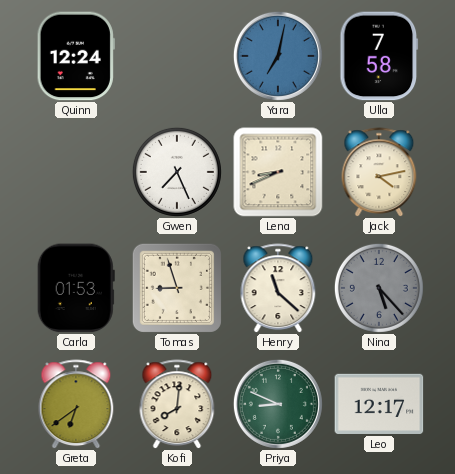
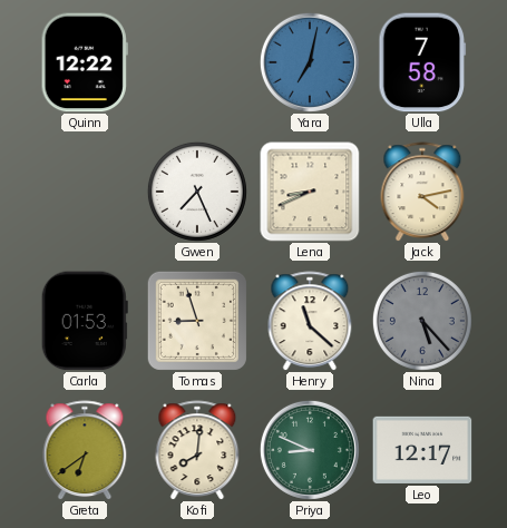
Quinn: 12:24 -> 12:22 (85, 62)
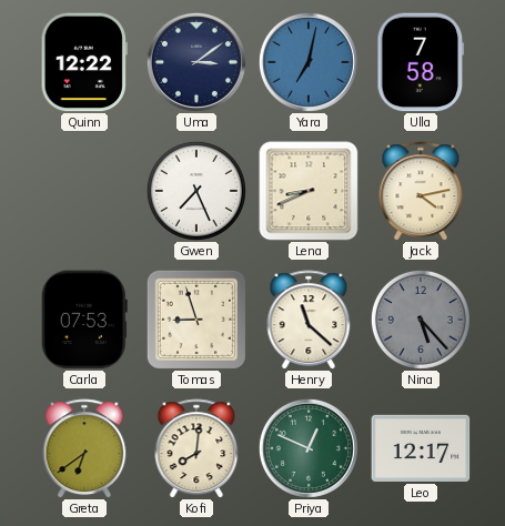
Uma: none -> 3:09 (196, 62)
Carla: 01:53 -> 07:53 (84, 320)
Priya: 8:49 -> 12:49 (309, 448)
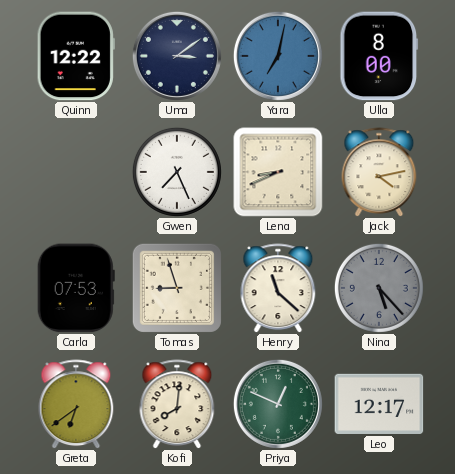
Ulla: 7:58 -> 8:00 (379, 56)
